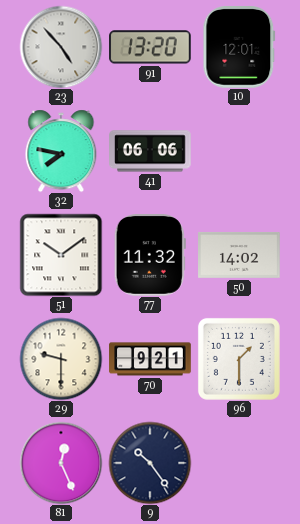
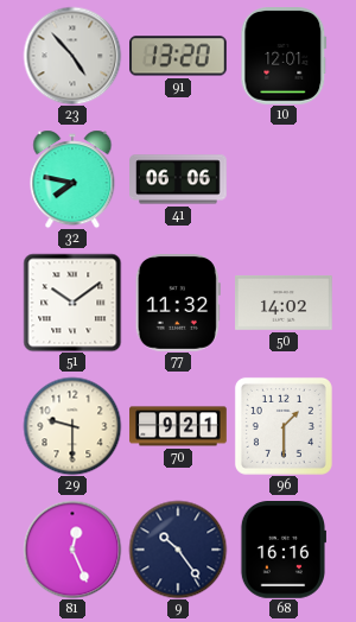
68: none -> 16:16 (282, 550)
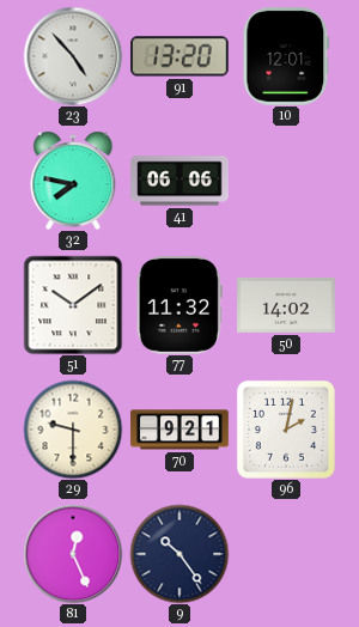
96: 1:30 -> 2:02 (286, 430)
68: 16:16 -> none (282, 550)
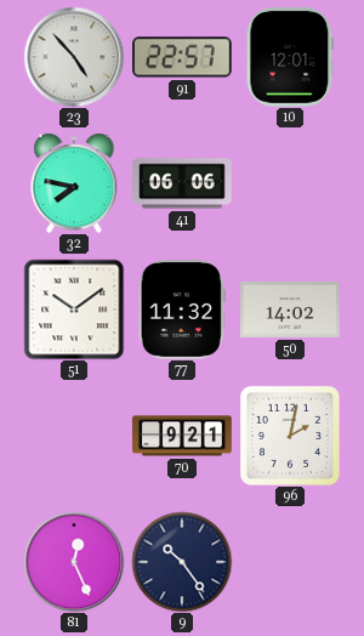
91: 13:20 -> 22:57 (183, 57)
29: 9:30 -> none (73, 430)
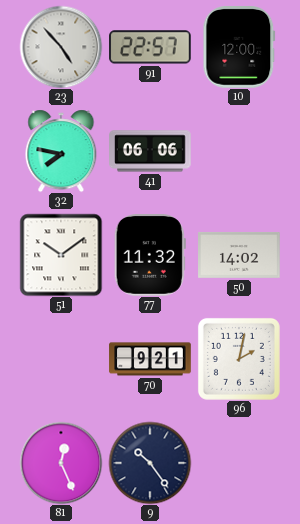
10: 12:01 -> 12:00 (239, 48)
